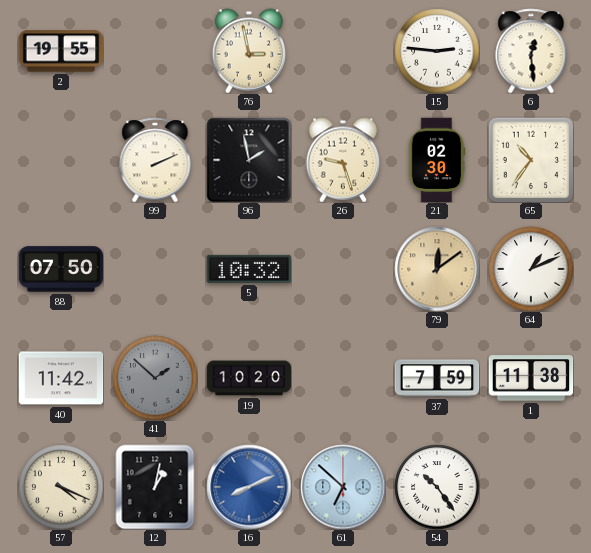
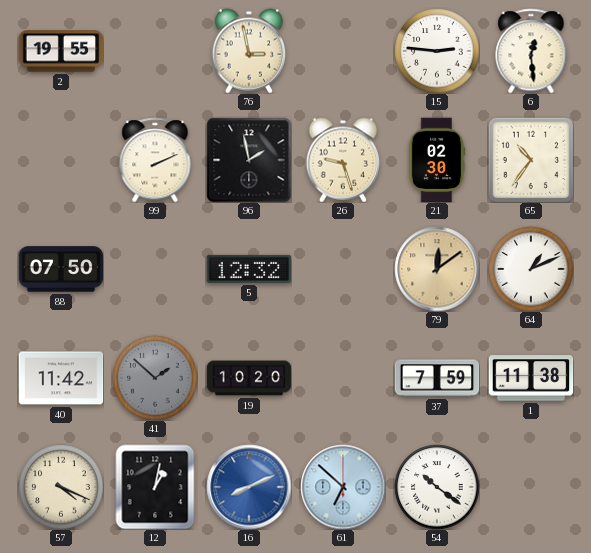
5: 10:32 -> 12:32 (249, 269)
54: 10:24 -> 10:21 (437, 487)
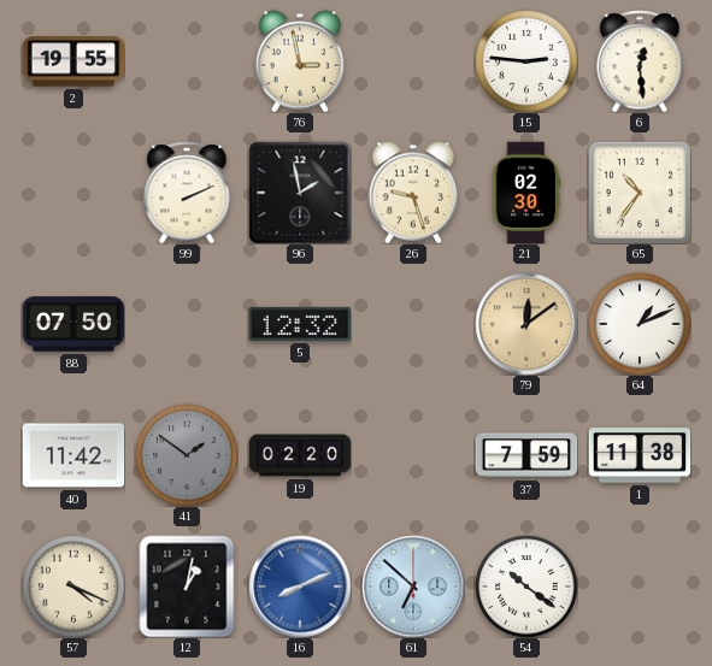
41: 1:52 -> 1:51 (187, 455)
19: 10:20 -> 02:20 (300, 455)
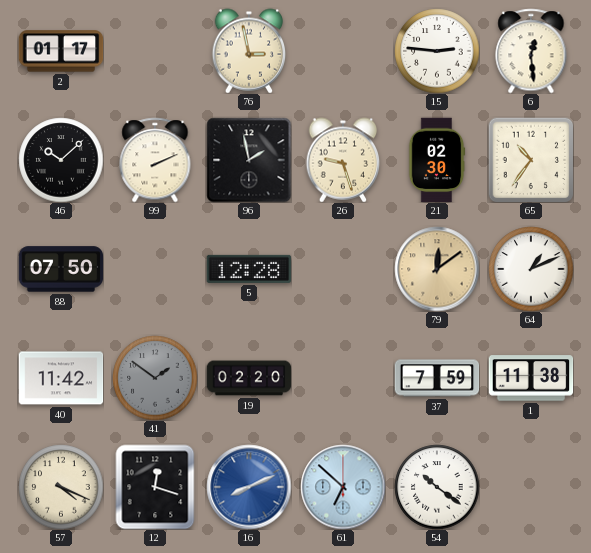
2: 19:55 -> 01:17 (61, 51)
46: none -> 10:08 (61, 160)
5: 12:32 -> 12:28 (249, 269)
12: 1:02 -> 12:18 (155, 487)
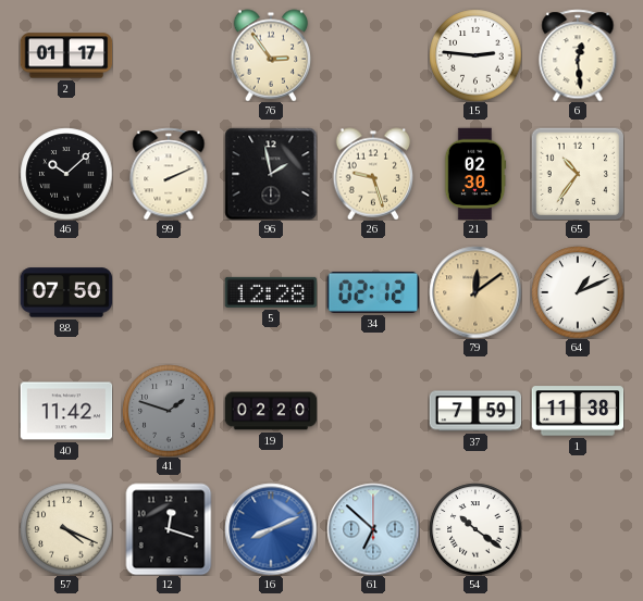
76: 2:58 -> 2:54 (271, 55)
34: none -> 02:12 (373, 292)
41: 1:51 -> 1:48 (169, 411)
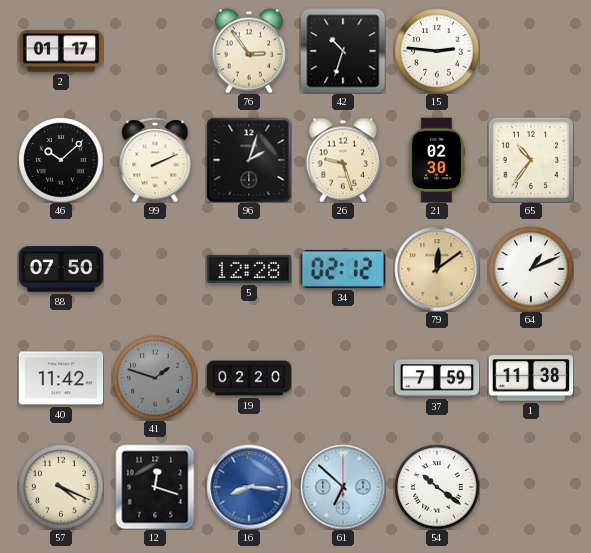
42: none -> 10:33 (343, 51)
6: 12:29 -> none (578, 55)
96: 1:58 -> 2:03 (249, 160)
16: 8:11 -> 8:16 (249, 487)
